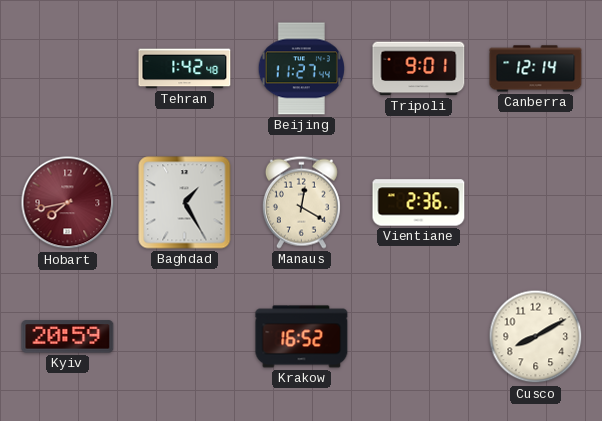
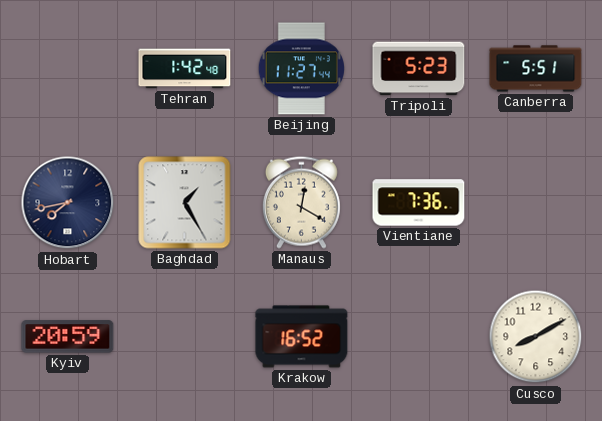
Tripoli: 9:01 -> 5:23 (419, 69)
Canberra: 12:14 -> 5:51 (536, 69)
Hobart dial: burgundy -> navy (68, 203)
Vientiane: 2:36 -> 7:36 (419, 203)
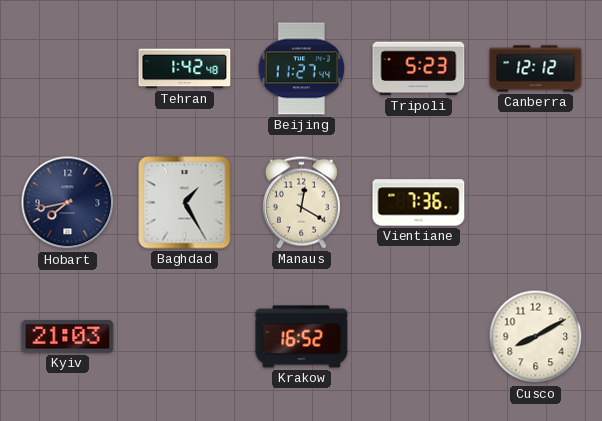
Canberra: 5:51 -> 12:12 (536, 69)
Kyiv: 20:59 -> 21:03 (68, 337)
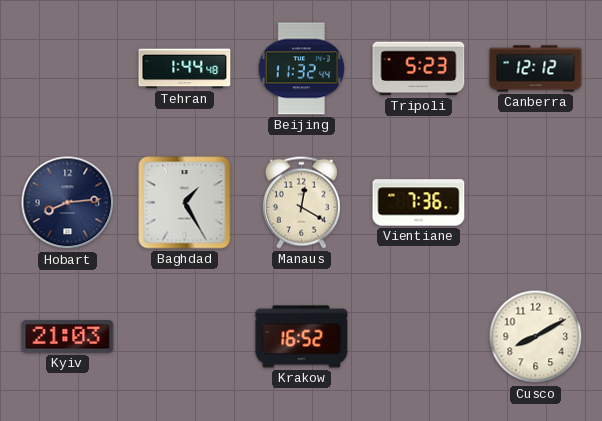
Tehran: 1:42 -> 1:44 (185, 69)
Beijing: 11:27 -> 11:32 (301, 69)
Hobart: 7:43 -> 8:14 (68, 203)
